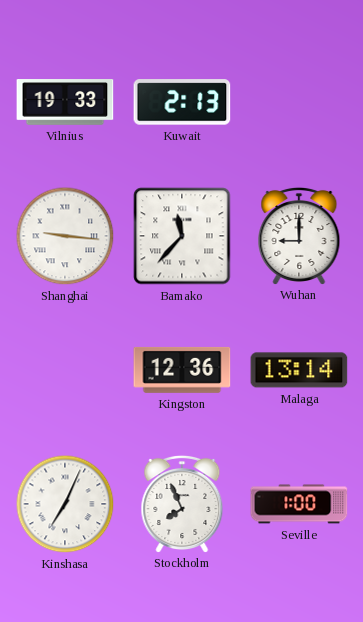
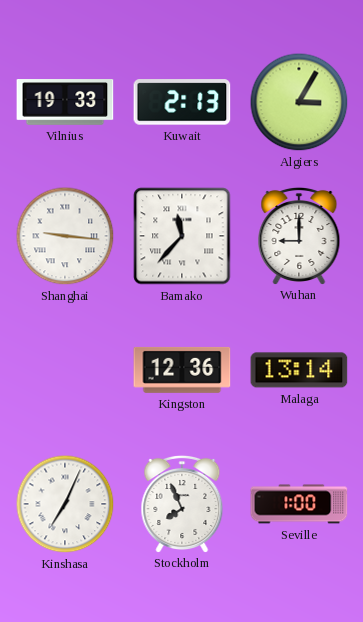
Algiers: none -> 3:05 (299, 102)
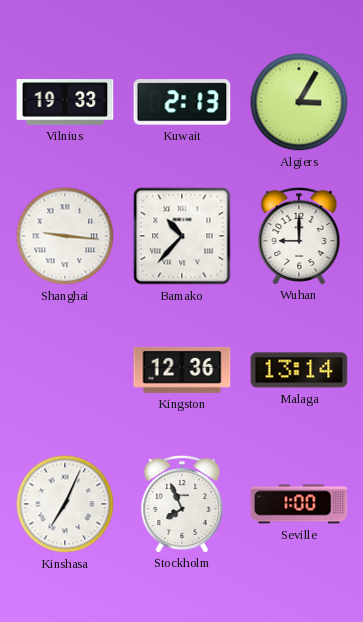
Bamako: 11:37 -> 10:37 (182, 236)
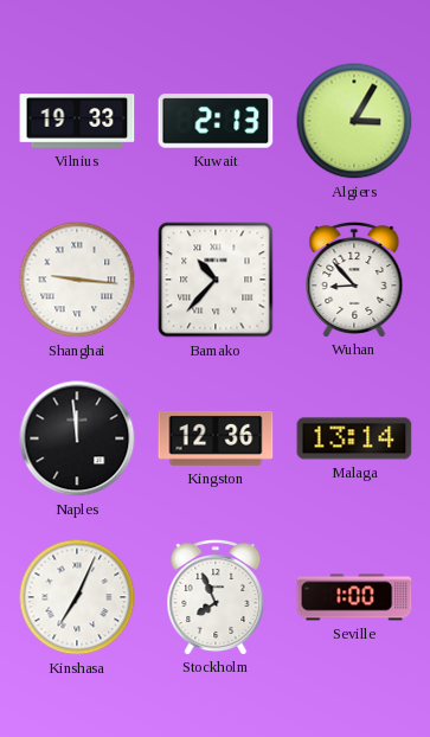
Wuhan: 9:00 -> 8:53 (354, 278)
Naples: none -> 11:59 (77, 438)
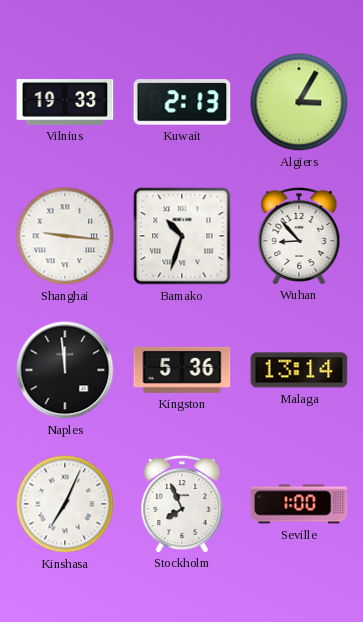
Bamako: 10:37 -> 10:33 (182, 236)
Kingston: 12:36 -> 5:36 (182, 370)
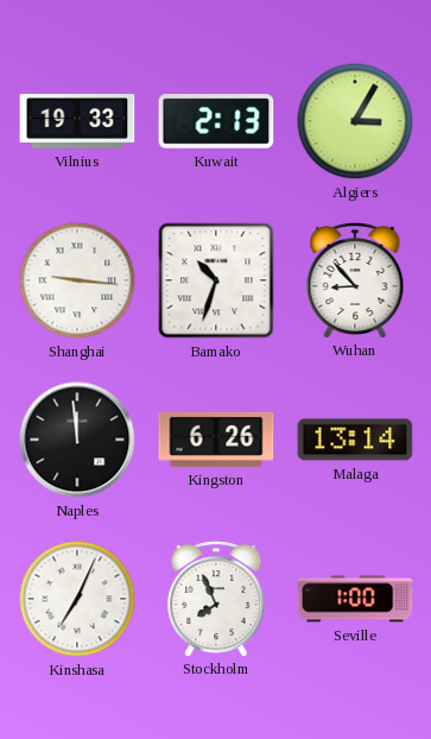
Kingston: 5:36 -> 6:26 (216, 440)
